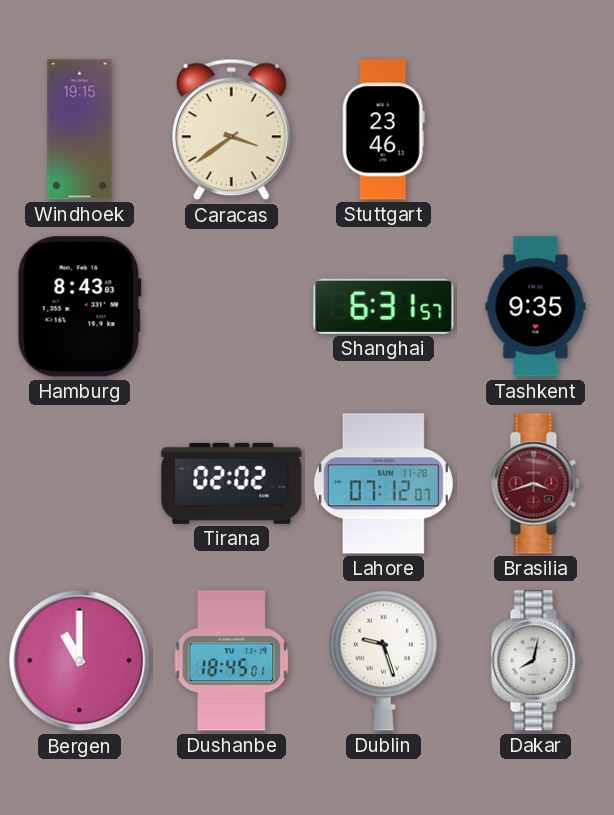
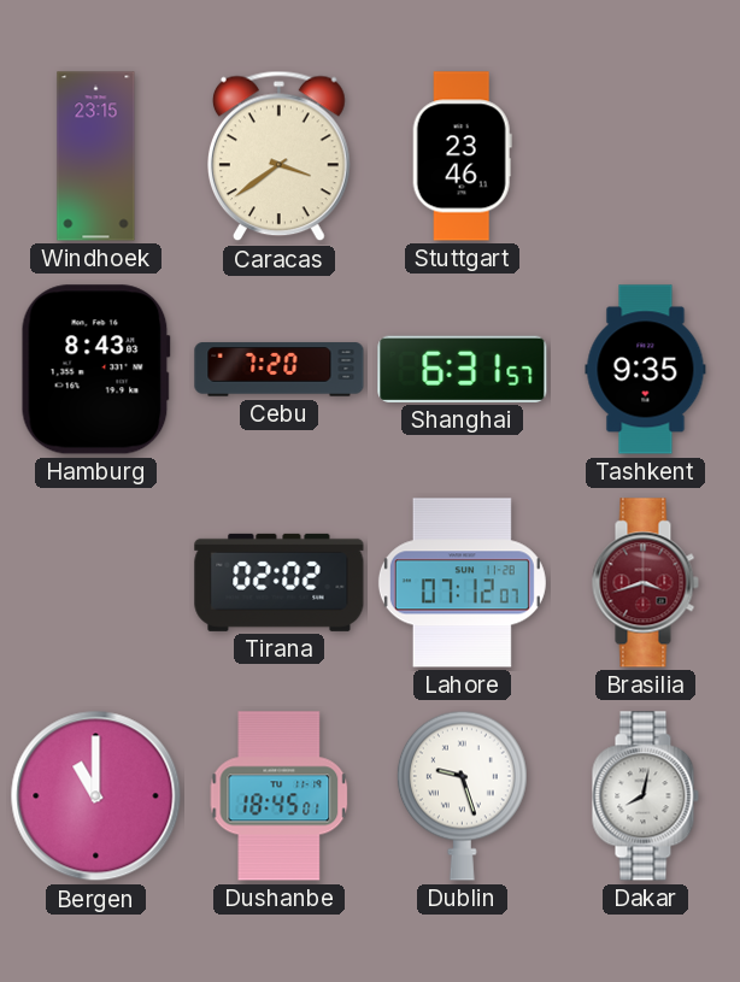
Windhoek: 19:15 -> 23:15 (96, 157)
Cebu: none -> 7:20 (280, 370)
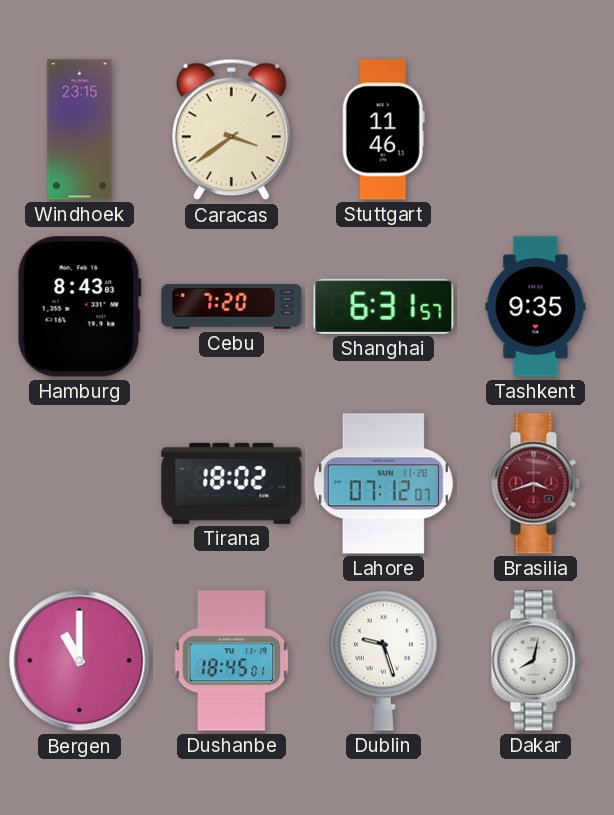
Stuttgart: 23:46 -> 11:46 (383, 130)
Tirana: 02:02 -> 18:02 (232, 483)
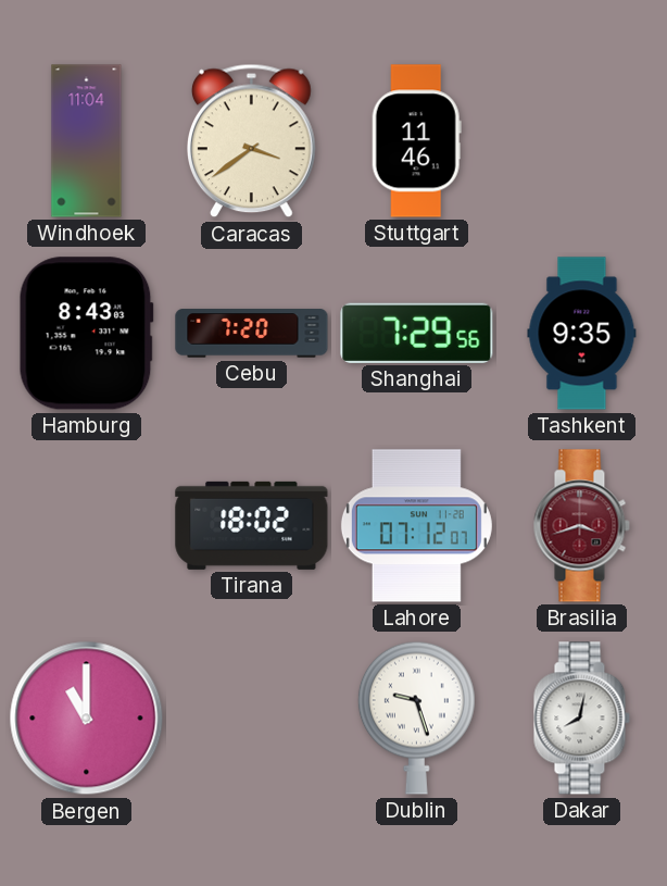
Windhoek: 23:15 -> 11:04 (87, 141)
Shanghai: 6:31 -> 7:29 (417, 333)
Dushanbe: 18:45 -> none (232, 661)
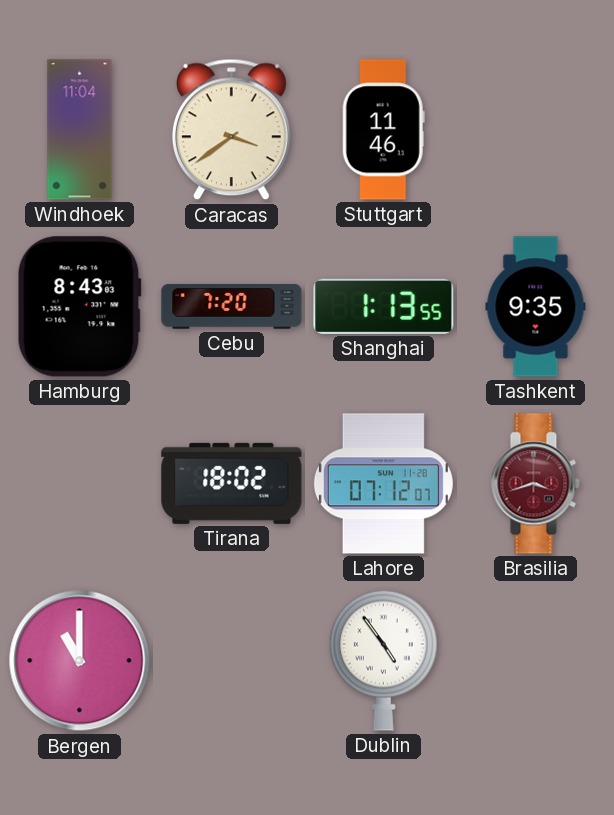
Shanghai: 7:29 -> 1:13 (384, 306)
Dublin: 9:27 -> 4:54 (383, 660)
Dakar: 8:02 -> none (581, 719)
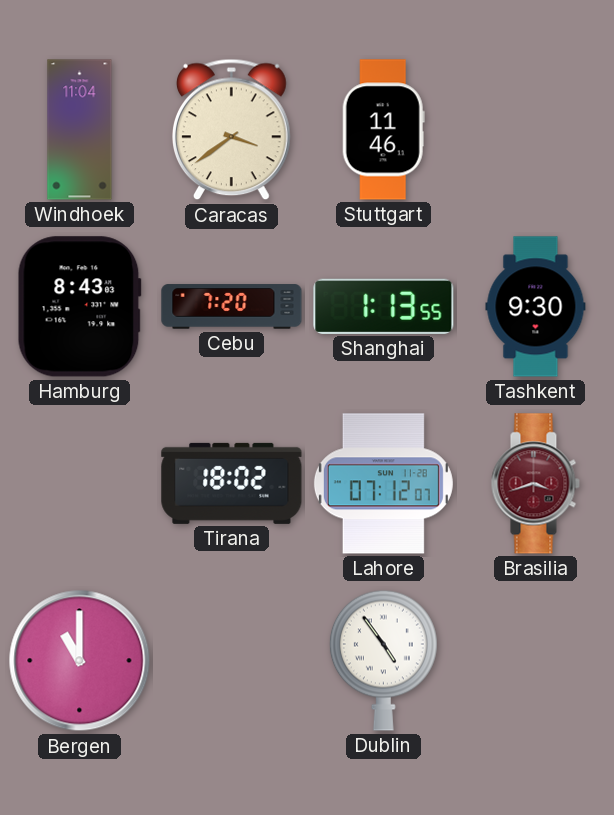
Tashkent: 9:35 -> 9:30 (536, 307)
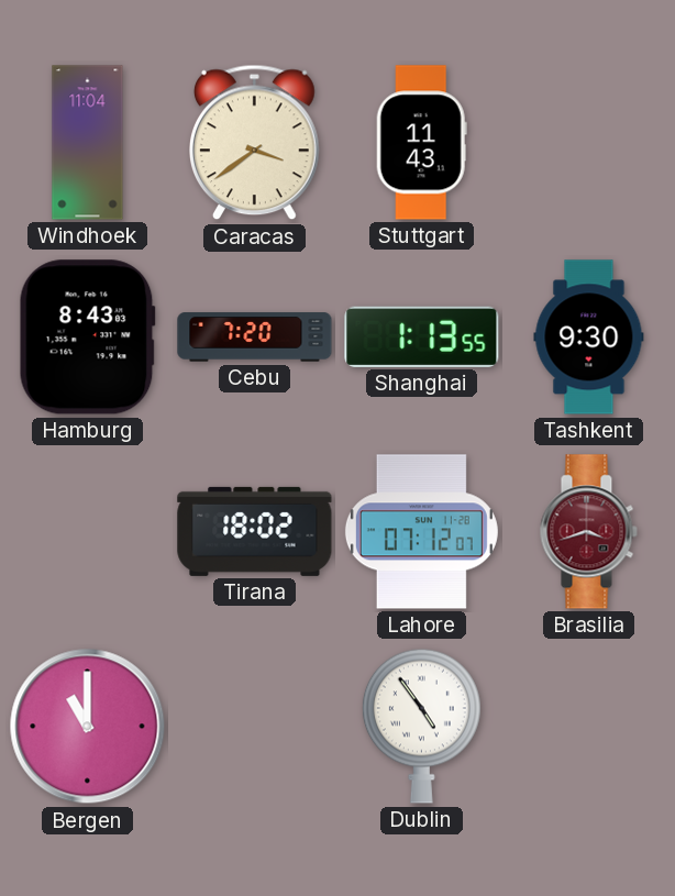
Stuttgart: 11:46 -> 11:43 (421, 143)
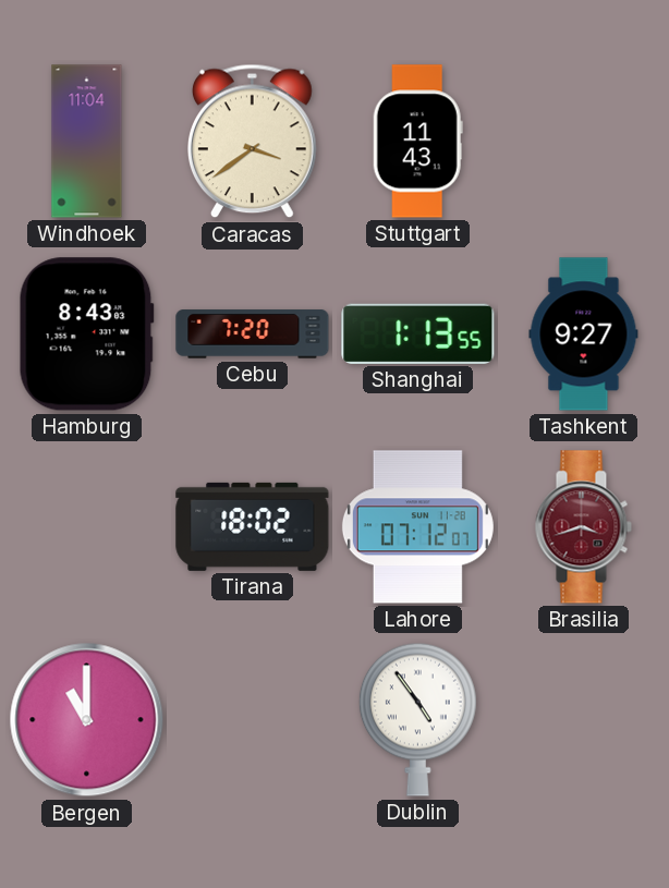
Tashkent: 9:30 -> 9:27 (584, 334)
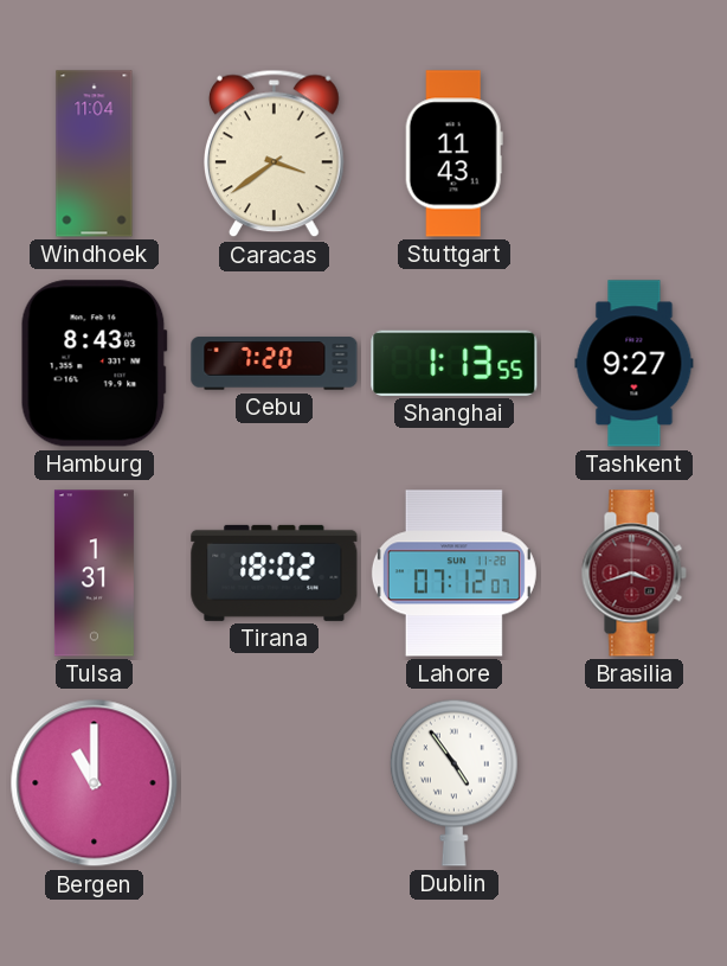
Tulsa: none -> 1:31 (94, 574)
